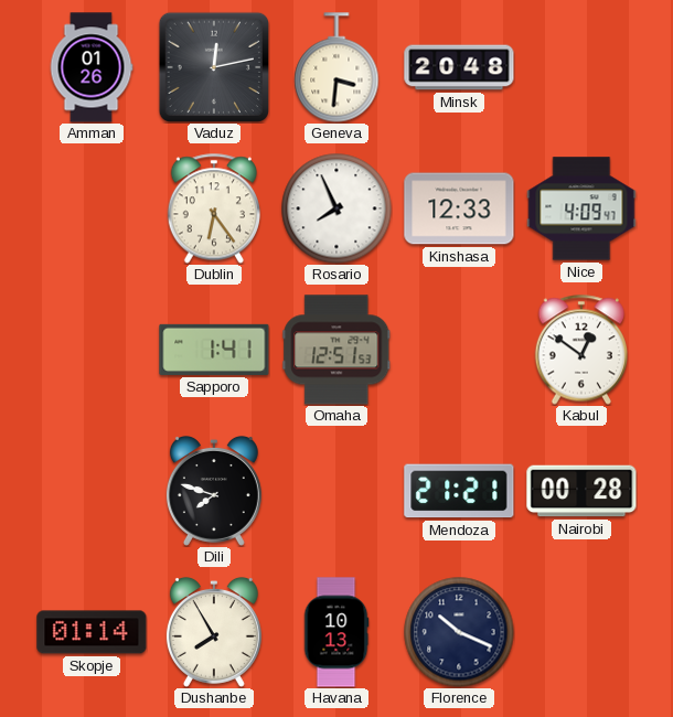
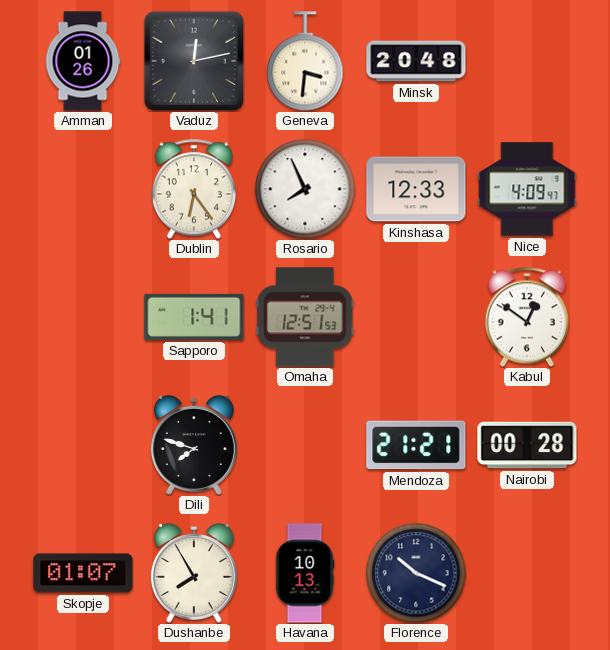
Skopje: 01:14 -> 01:07 (83, 573)
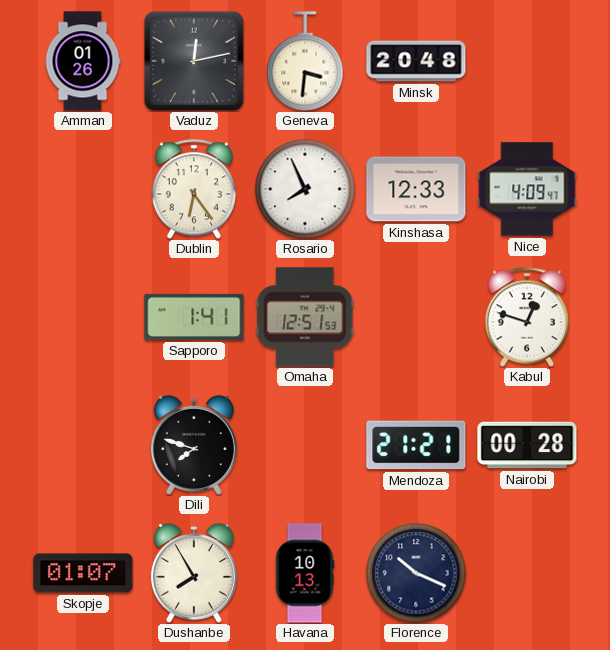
Kabul: 12:51 -> 12:48 (526, 317)
